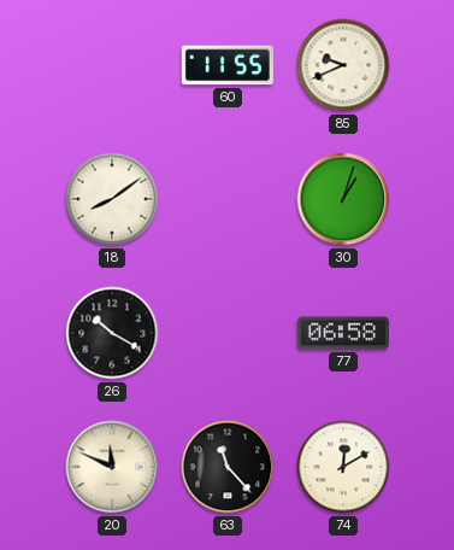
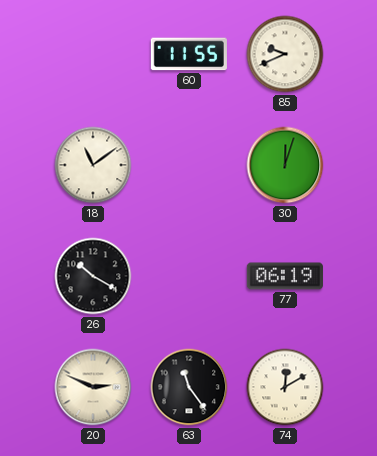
18: 8:09 -> 11:09 (93, 165)
30: 1:03 -> 12:03 (285, 165)
77: 06:58 -> 06:19 (285, 276)
20: 11:49 -> 2:49 (93, 387)
63: 11:23 -> 11:24 (189, 387)
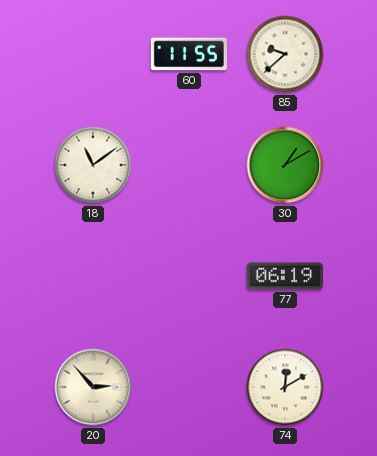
85: 9:41 -> 9:38 (285, 54)
30: 12:03 -> 1:10 (285, 165)
26: 10:20 -> none (93, 276)
20: 2:49 -> 2:53 (93, 387)
63: 11:24 -> none (189, 387)
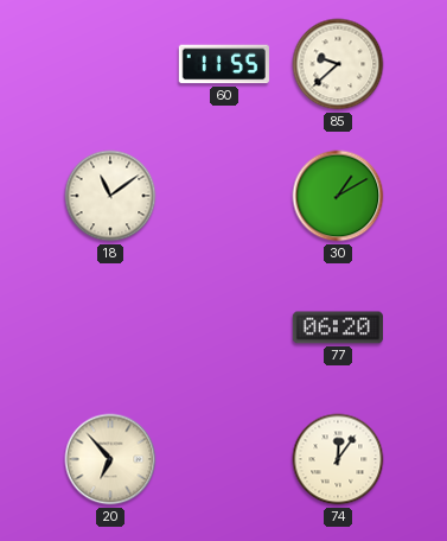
77: 06:19 -> 06:20 (338, 327)
20: 2:53 -> 6:53 (110, 459)
74: 12:10 -> 12:06 (338, 459)
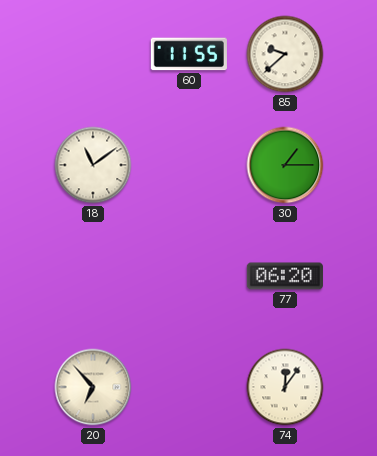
30: 1:10 -> 1:15 (285, 165)
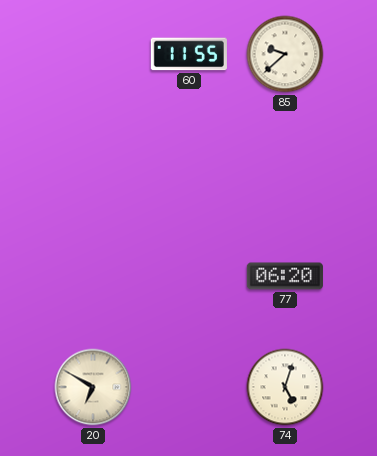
18: 11:09 -> none (93, 165)
30: 1:15 -> none (285, 165)
20: 6:53 -> 6:50 (93, 387)
74: 12:06 -> 5:03 (285, 387)
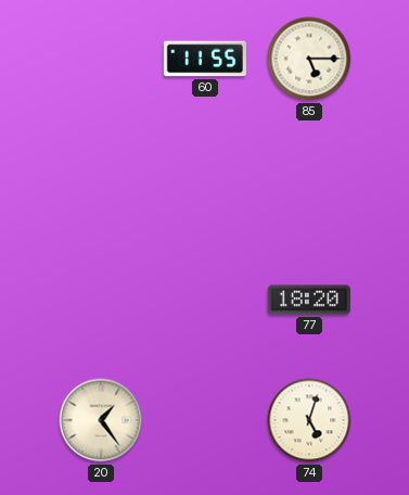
85: 9:38 -> 5:15 (309, 59)
77: 06:20 -> 18:20 (309, 300)
20: 6:50 -> 1:24 (101, 420)
